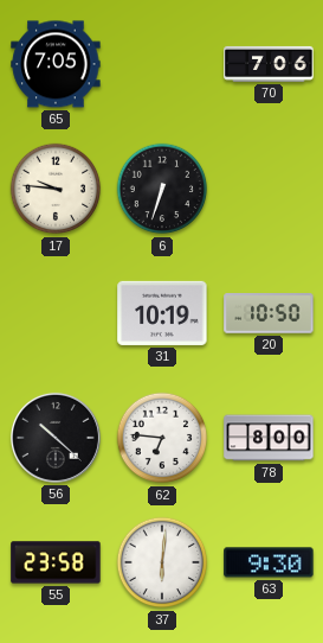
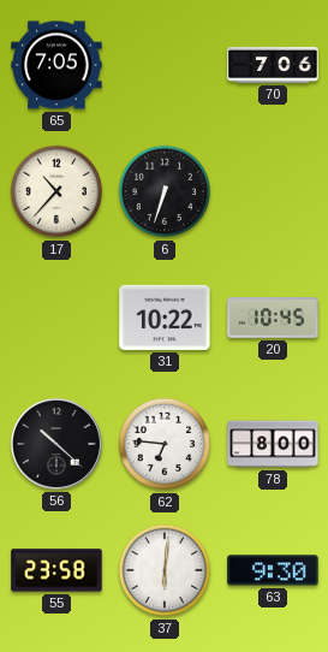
17: 9:46 -> 10:37 (56, 191)
31: 10:19 -> 10:22 (165, 318)
20: 10:50 -> 10:45 (273, 318)
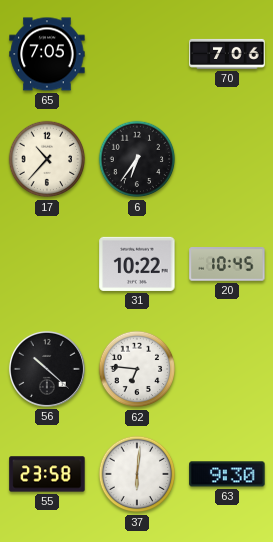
6: 6:33 -> 6:36 (137, 159)
78: 8:00 -> none (273, 444)
